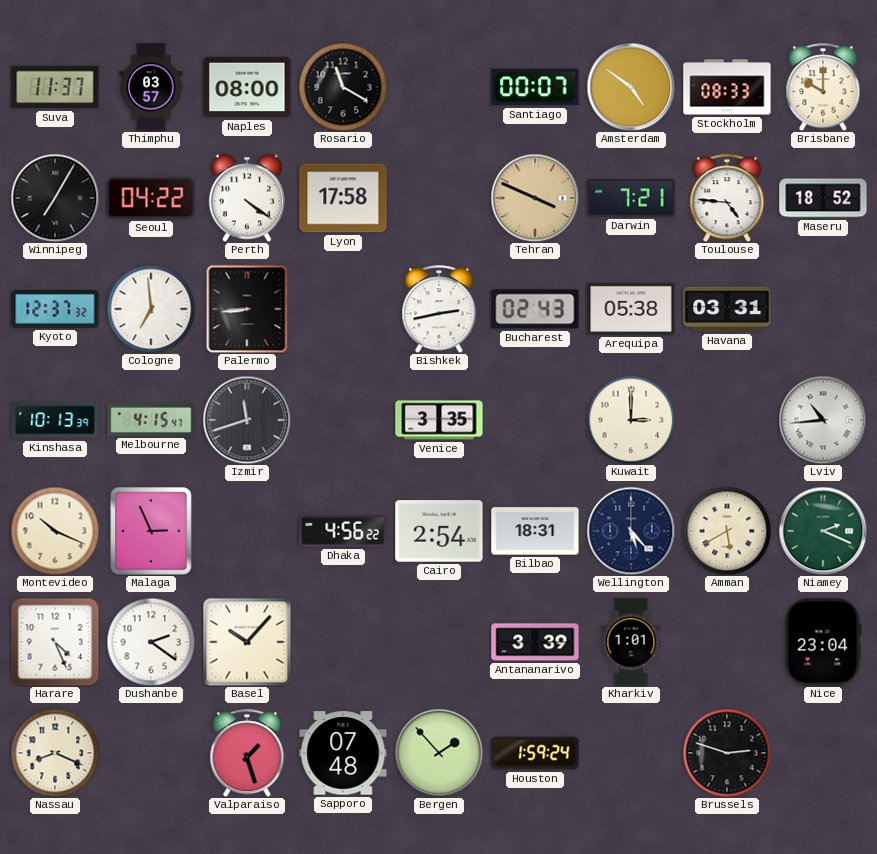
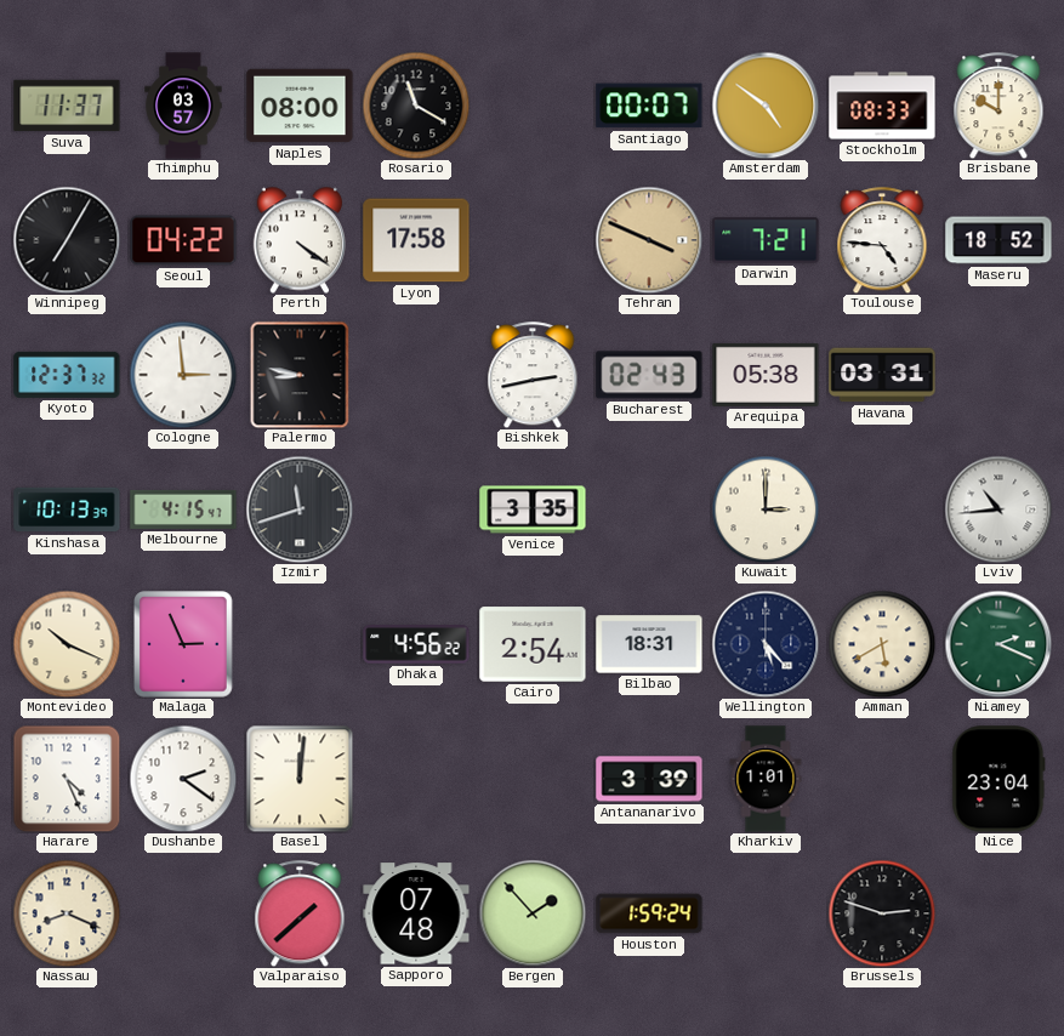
Cologne: 6:59 -> 2:59 (183, 375)
Palermo: 8:44 -> 8:47 (300, 375)
Basel: 10:07 -> 12:01 (300, 779)
Valparaiso: 1:27 -> 1:38 (300, 913)
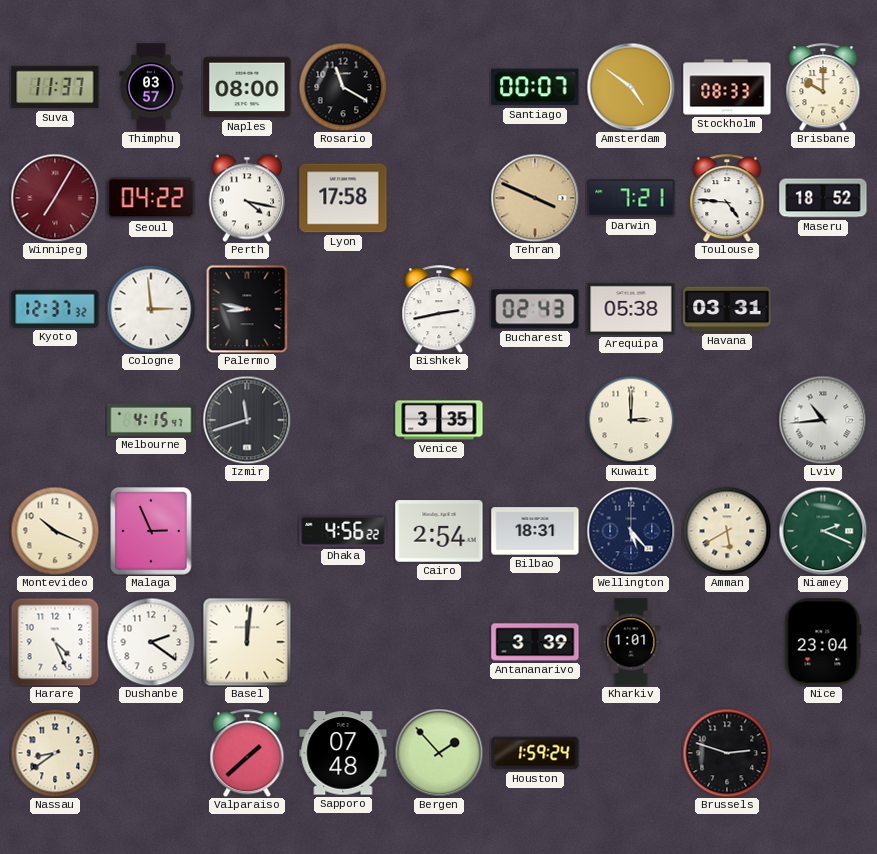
Winnipeg dial: black -> burgundy (55, 198)
Perth: 4:21 -> 4:17 (246, 198)
Kinshasa: 10:13 -> none (67, 510)
Nassau: 8:19 -> 8:39 (55, 753)
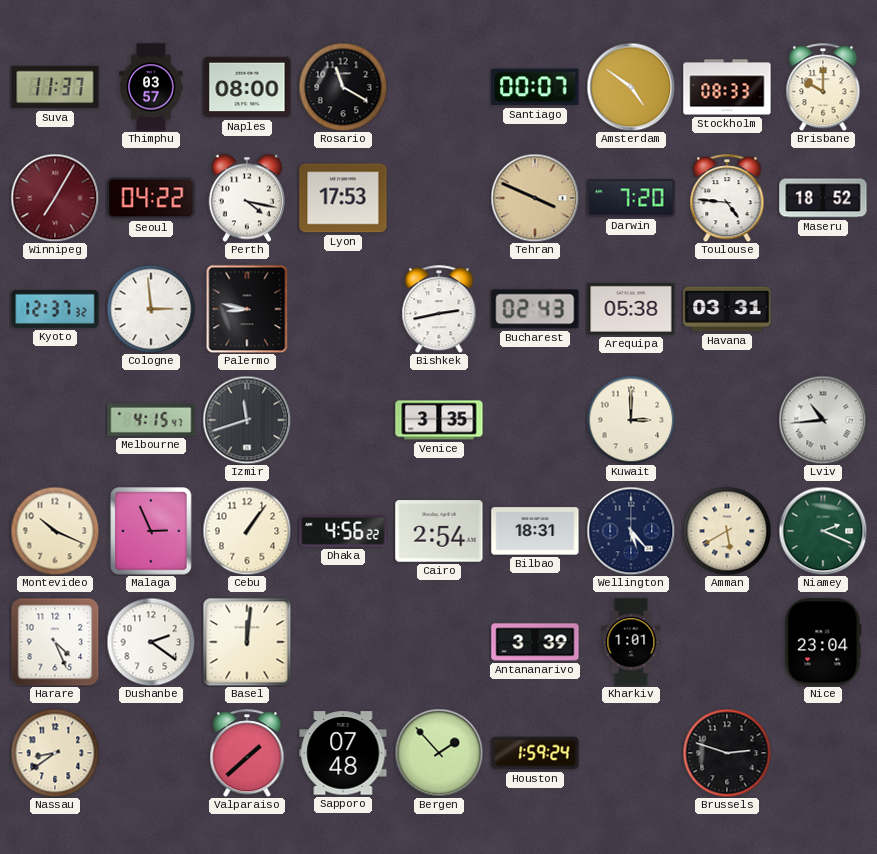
Lyon: 17:58 -> 17:53 (343, 198)
Darwin: 7:21 -> 7:20 (631, 198)
Cebu: none -> 1:06 (247, 531)
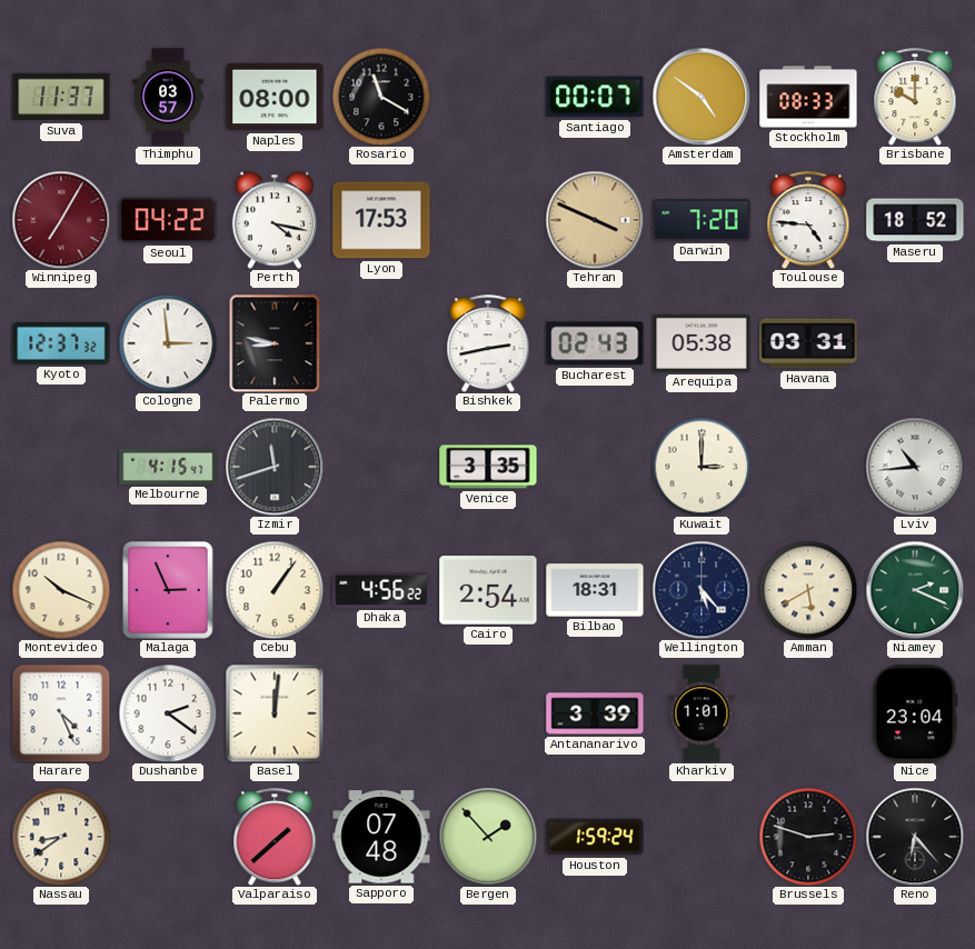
Reno: none -> 6:23 (915, 837)
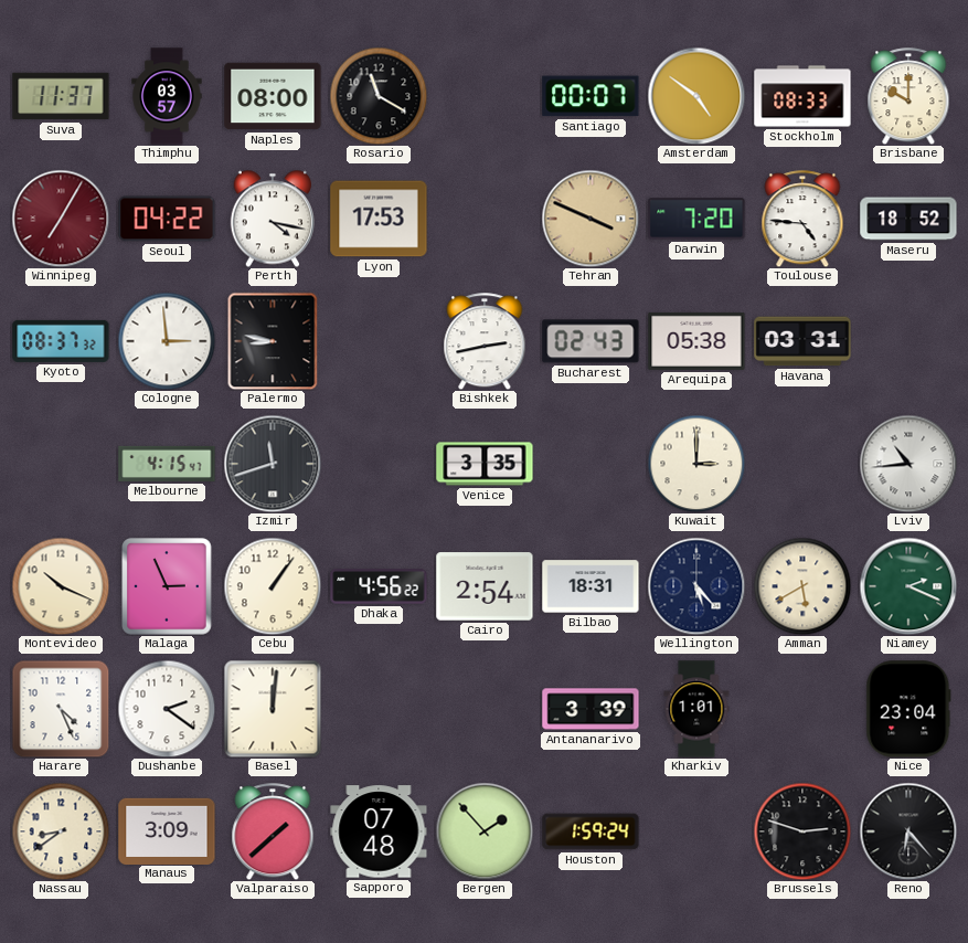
Kyoto: 12:37 -> 08:37 (61, 341)
Manaus: none -> 3:09 (167, 830)
